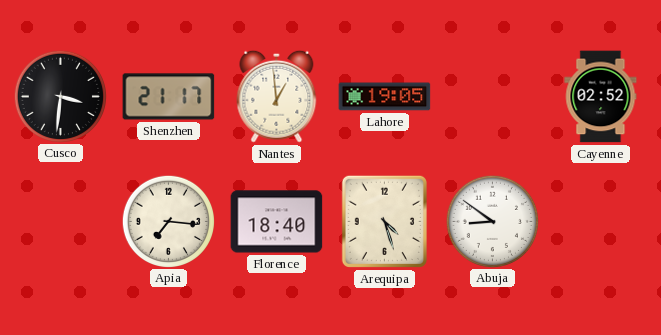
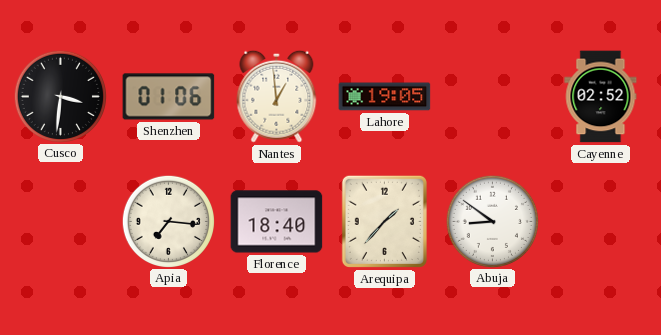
Shenzhen: 21:17 -> 01:06 (169, 97)
Arequipa: 4:27 -> 1:37 (384, 221)
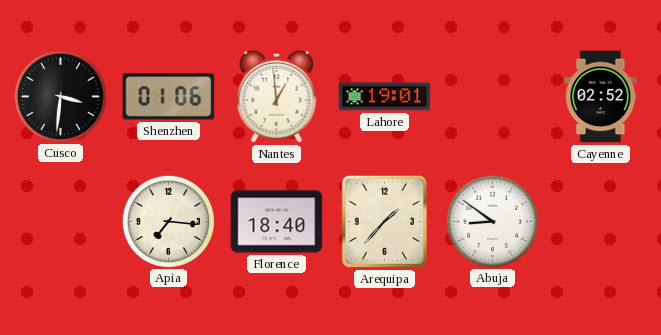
Lahore: 19:05 -> 19:01 (385, 97)
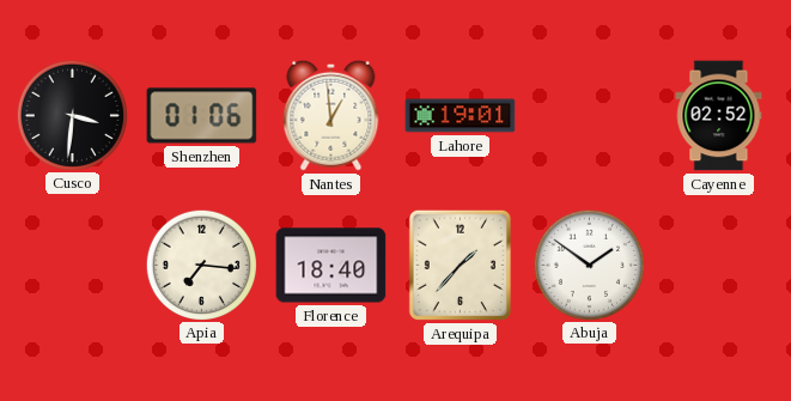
Abuja: 8:51 -> 1:51 (589, 265)
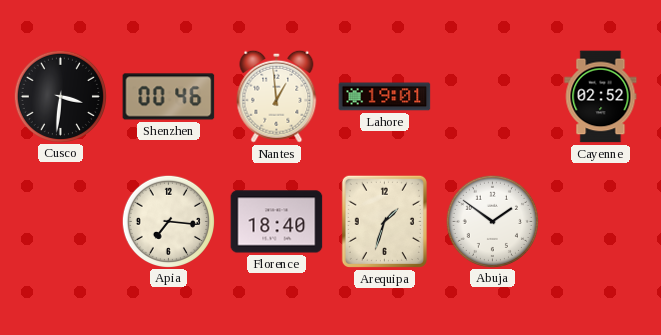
Shenzhen: 01:06 -> 00:46 (169, 97)
Arequipa: 1:37 -> 1:33 (384, 221)
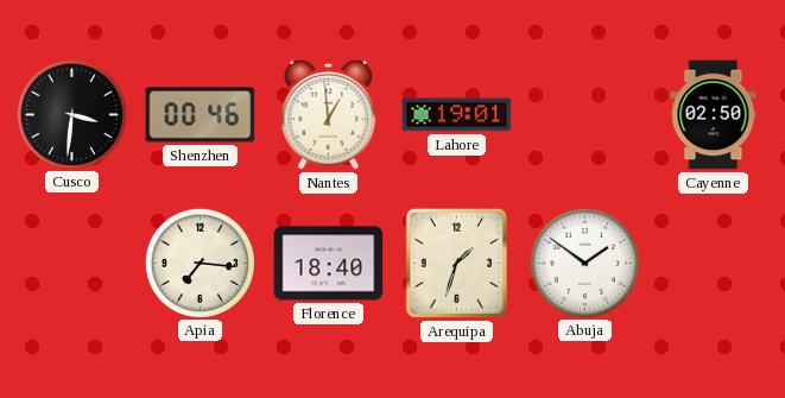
Cayenne: 02:52 -> 02:50 (714, 115)
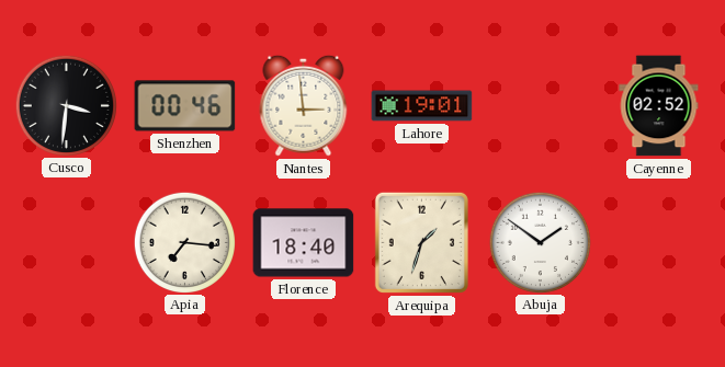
Nantes: 12:59 -> 2:59 (304, 105)
Cayenne: 02:50 -> 02:52 (659, 106)
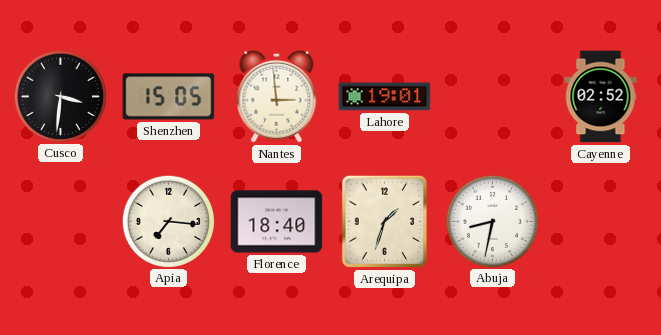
Shenzhen: 00:46 -> 15:05 (169, 97)
Abuja: 1:51 -> 8:32 (492, 221)
